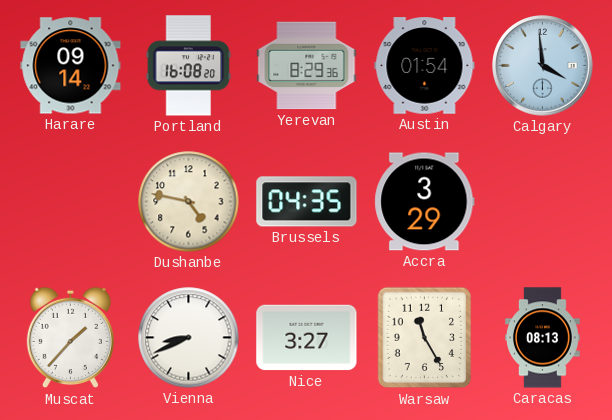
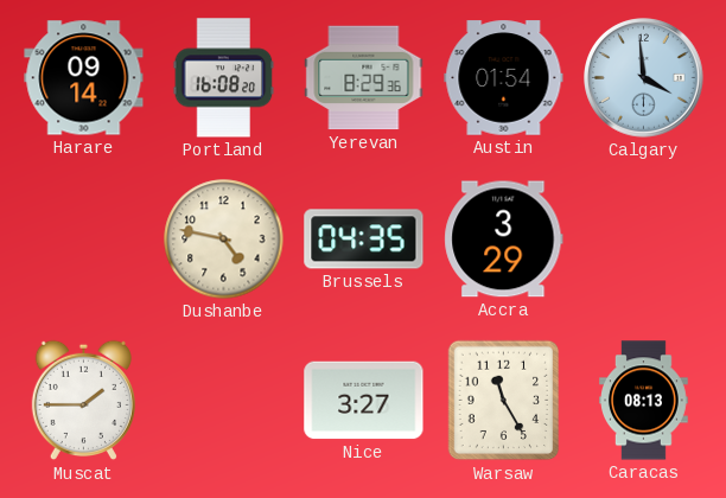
Muscat: 1:37 -> 1:45 (83, 401)
Vienna: 8:41 -> none (189, 338)
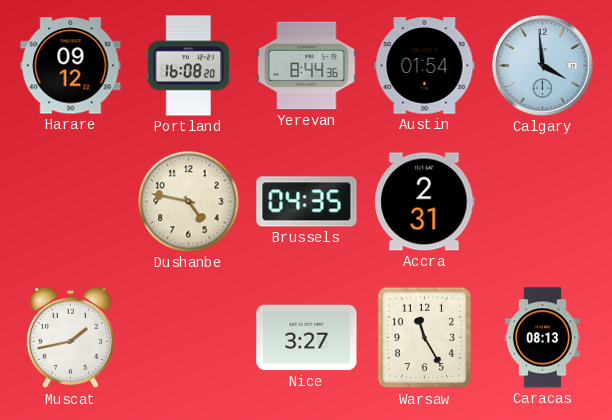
Harare: 09:14 -> 09:12 (71, 66)
Yerevan: 8:29 -> 8:44 (307, 66)
Accra: 3:29 -> 2:31 (425, 202)
Muscat: 1:45 -> 1:43 (70, 338)
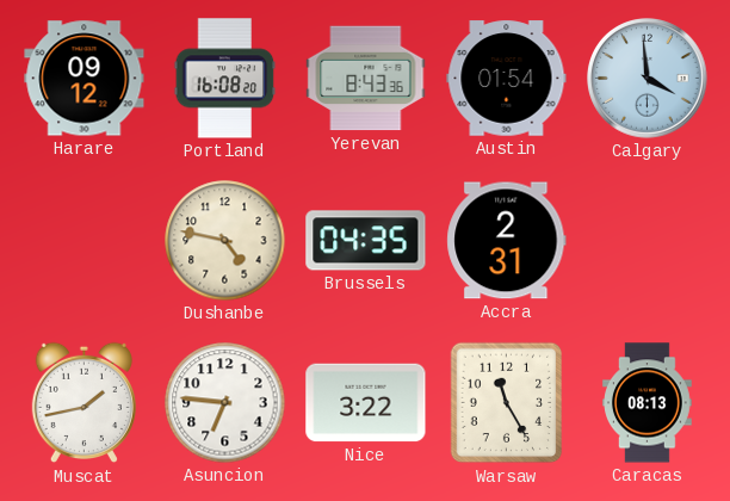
Yerevan: 8:44 -> 8:43 (366, 79)
Asuncion: none -> 6:46 (225, 403)
Nice: 3:27 -> 3:22 (366, 403)
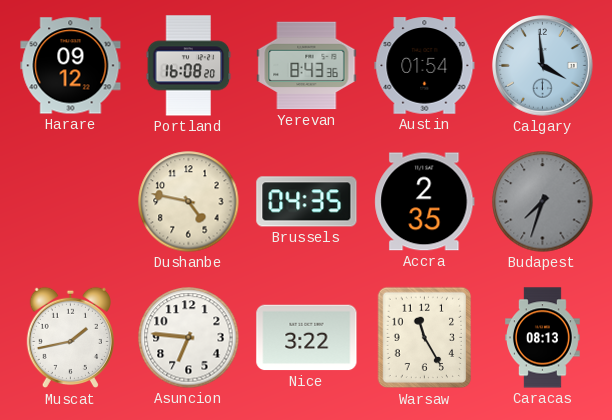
Accra: 2:31 -> 2:35 (425, 202)
Budapest: none -> 7:33 (543, 202)
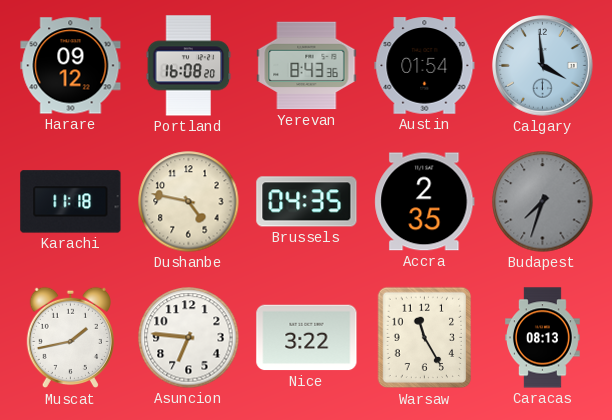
Karachi: none -> 11:18 (71, 202)
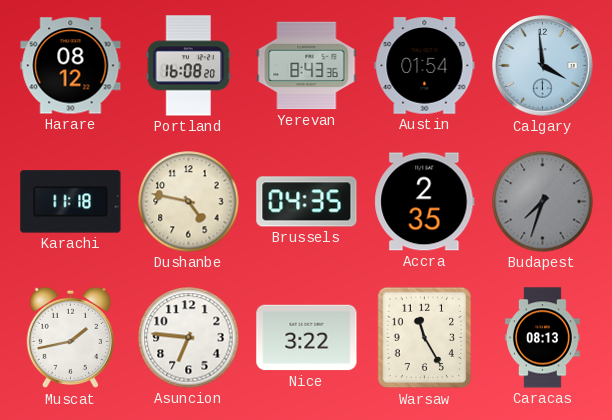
Harare: 09:12 -> 08:12 (71, 66)
